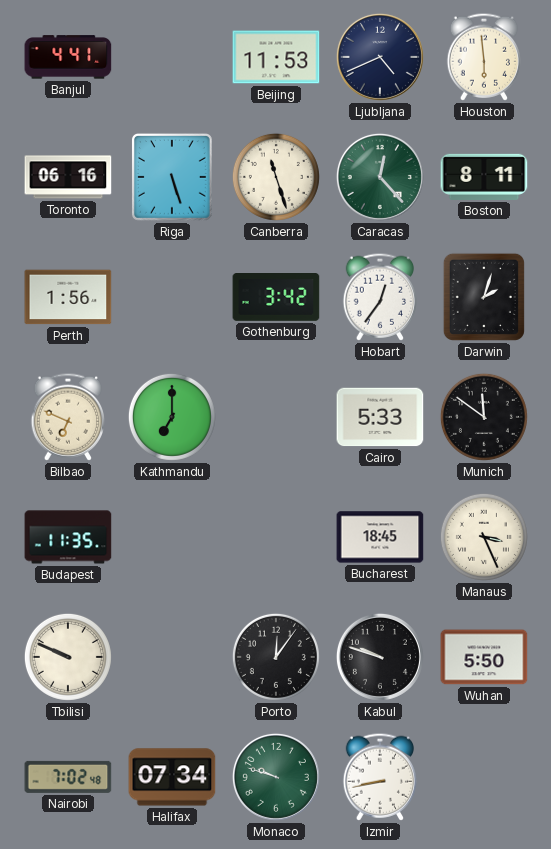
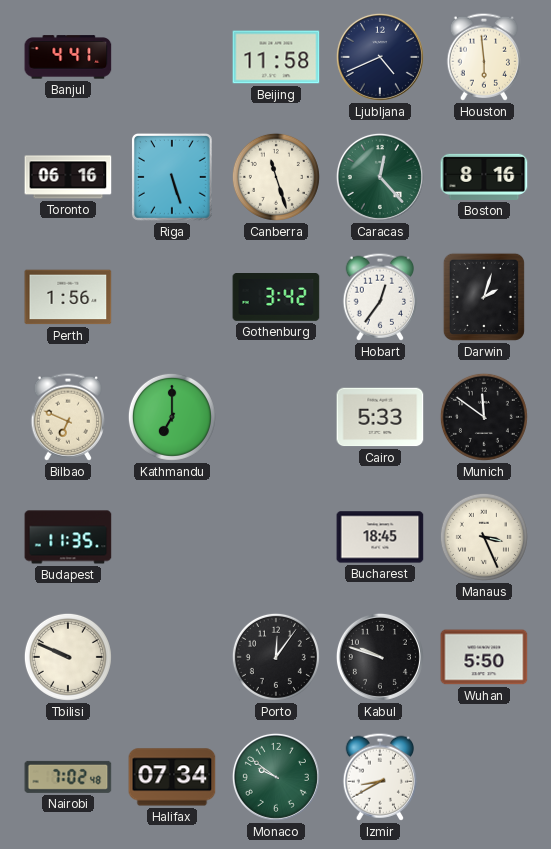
Beijing: 11:53 -> 11:58 (276, 57)
Boston: 8:11 -> 8:16 (484, 177)
Monaco: 9:48 -> 9:51 (276, 777)
Izmir: 8:43 -> 8:40 (379, 777)
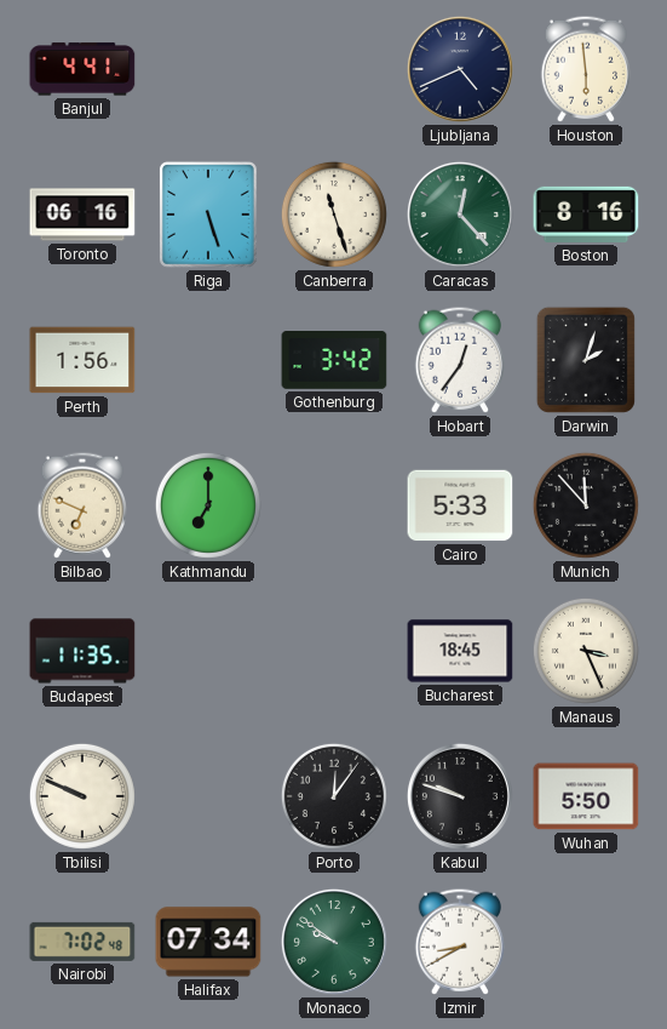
Beijing: 11:58 -> none (276, 57)
Munich: 11:51 -> 11:53 (586, 505)
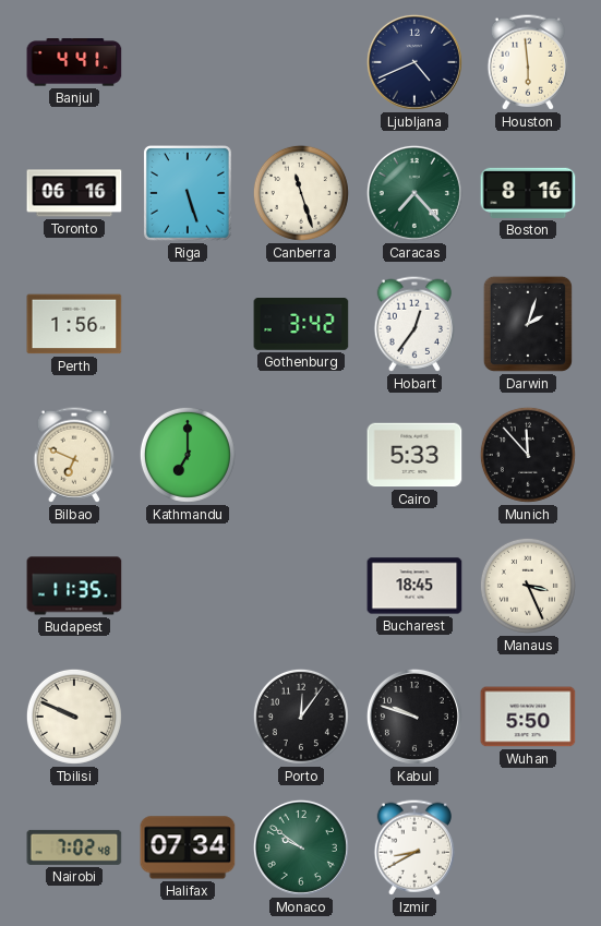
Caracas: 12:23 -> 7:23 (414, 193)
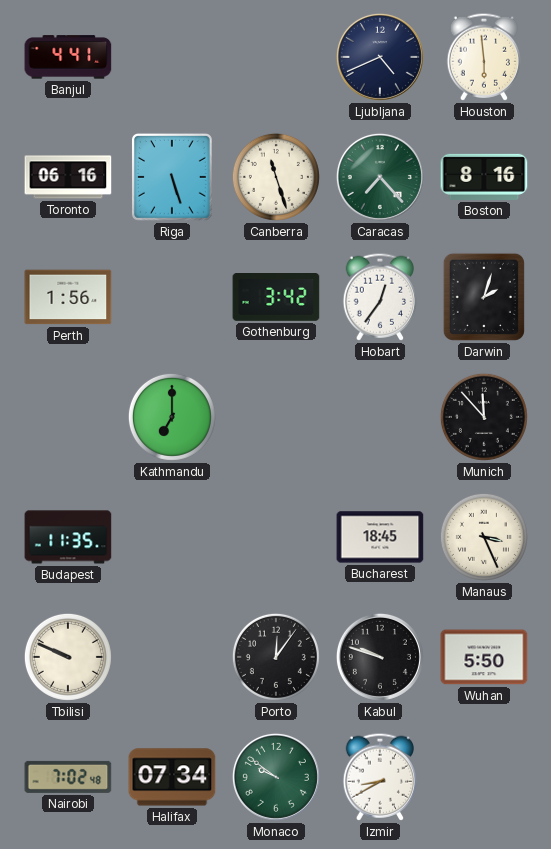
Bilbao: 6:49 -> none (73, 455)
Cairo: 5:33 -> none (414, 455)
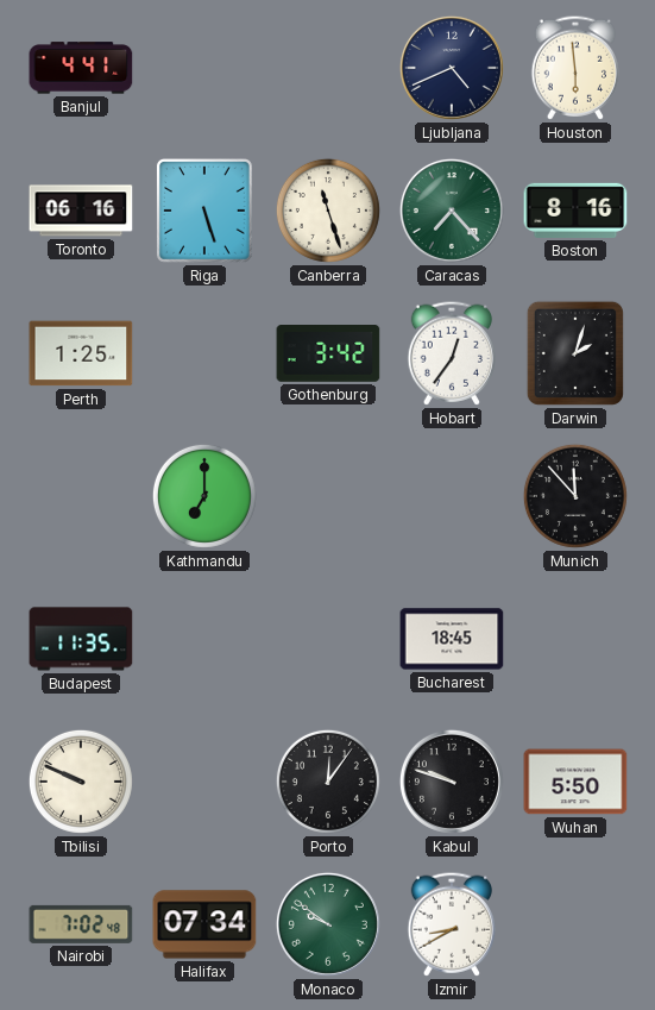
Perth: 1:56 -> 1:25 (81, 353)
Manaus: 3:26 -> none (484, 537)
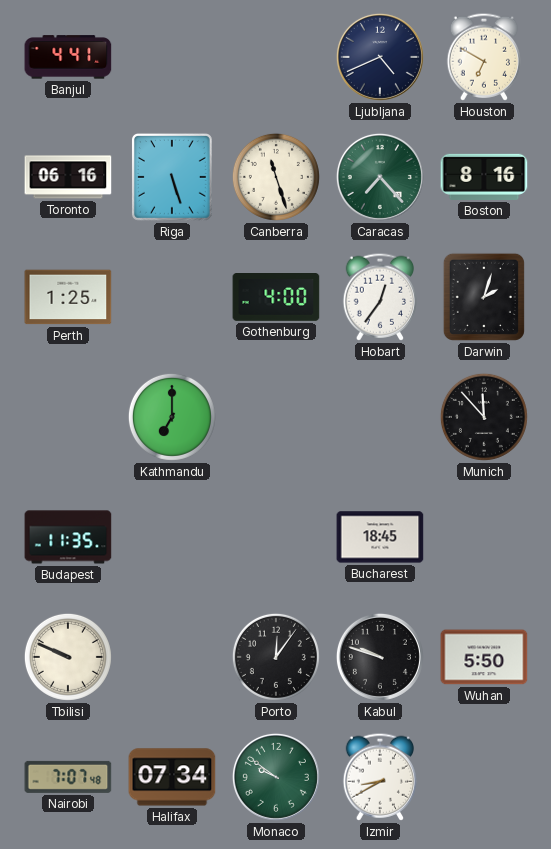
Houston: 5:59 -> 6:50 (483, 57)
Gothenburg: 3:42 -> 4:00 (276, 297)
Nairobi: 7:02 -> 7:07 (68, 777)
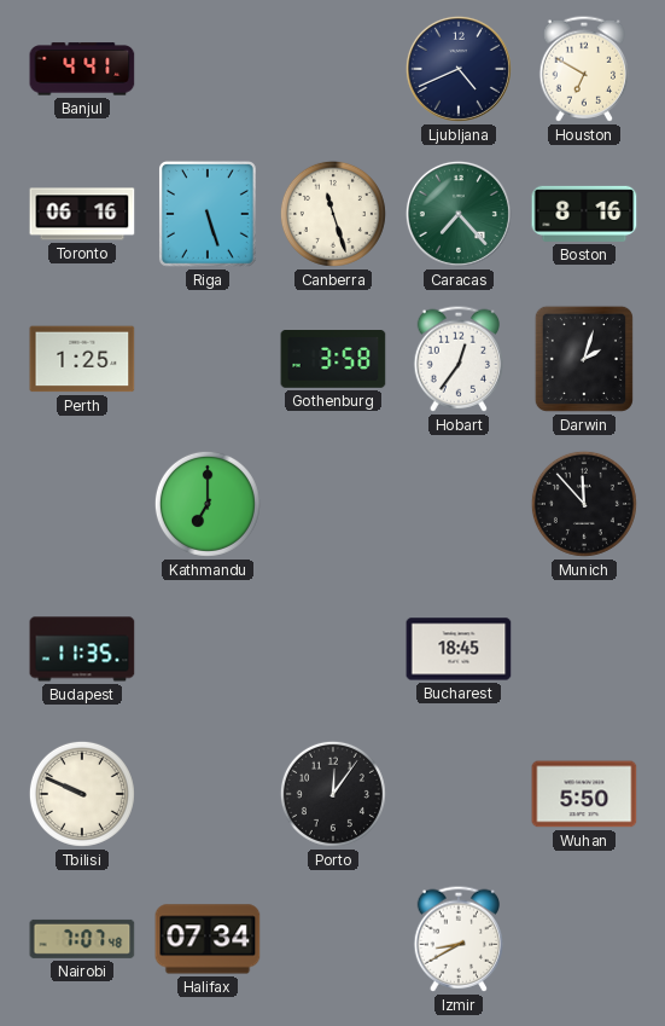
Gothenburg: 4:00 -> 3:58 (333, 359)
Kabul: 9:48 -> none (380, 657)
Monaco: 9:51 -> none (276, 777)
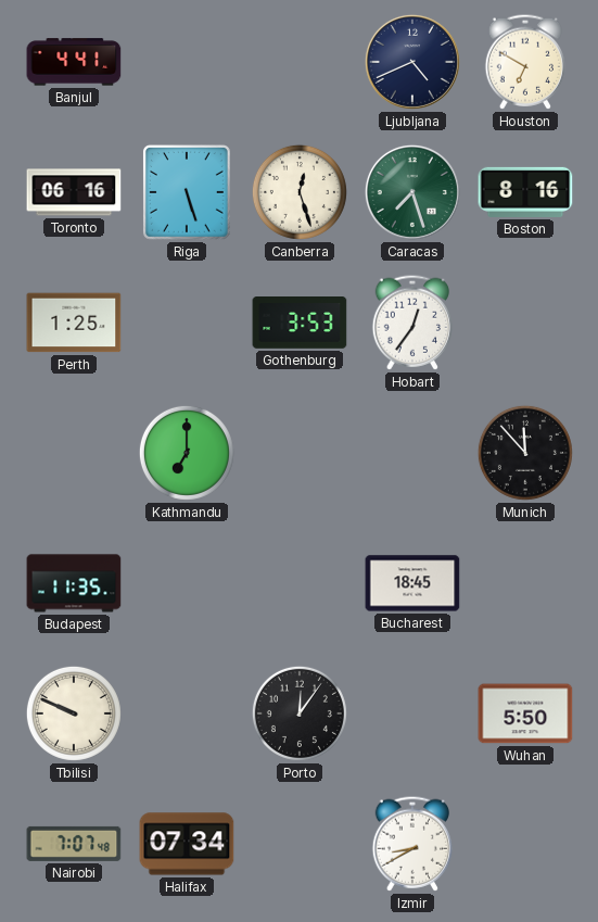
Canberra: 11:27 -> 12:27 (300, 192)
Caracas: 7:23 -> 7:27 (412, 192)
Gothenburg: 3:58 -> 3:53 (300, 323)
Darwin: 2:03 -> none (584, 359)
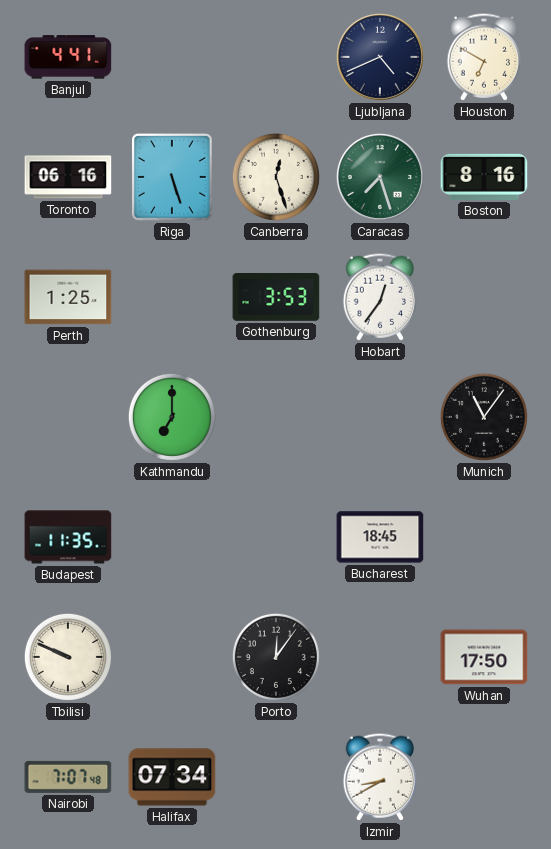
Munich: 11:53 -> 11:06 (484, 417)
Wuhan: 5:50 -> 17:50 (484, 657)
